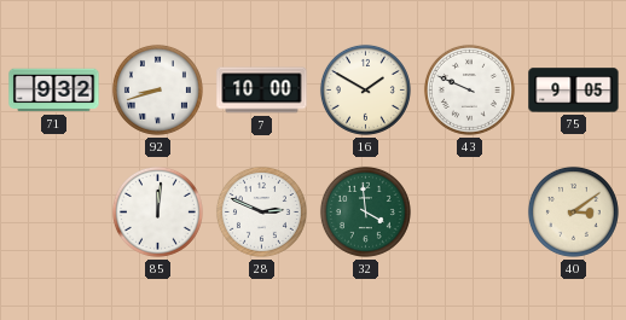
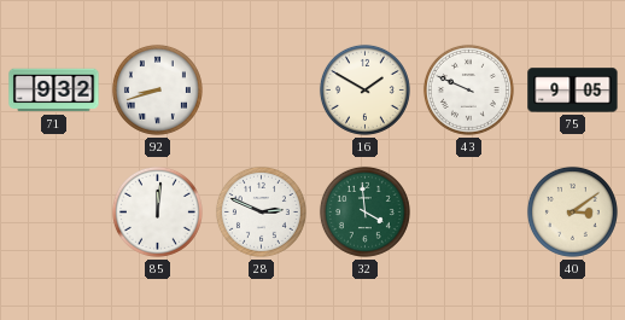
7: 10:00 -> none (262, 91)
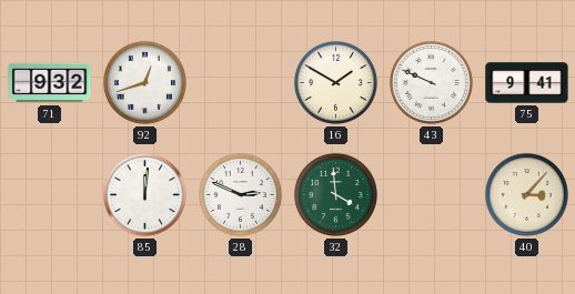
92: 8:42 -> 12:42 (144, 82)
75: 9:05 -> 9:41 (527, 83)
40: 3:09 -> 3:07 (526, 194)
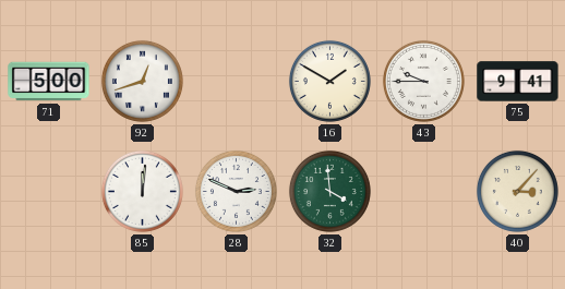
71: 9:32 -> 5:00 (49, 82)
43: 9:49 -> 9:45 (423, 81)
